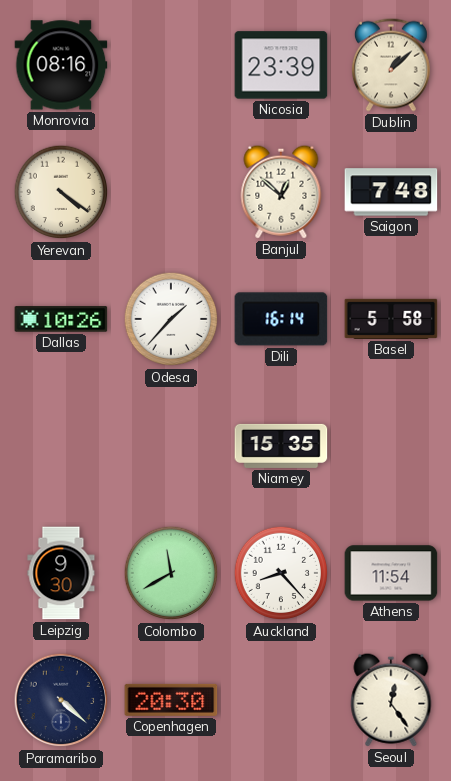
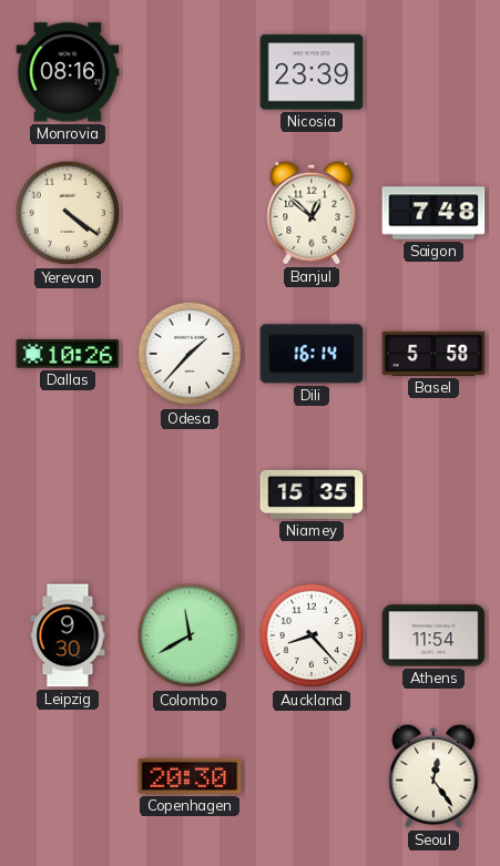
Dublin: 1:08 -> none (391, 65)
Paramaribo: 4:22 -> none (61, 700)
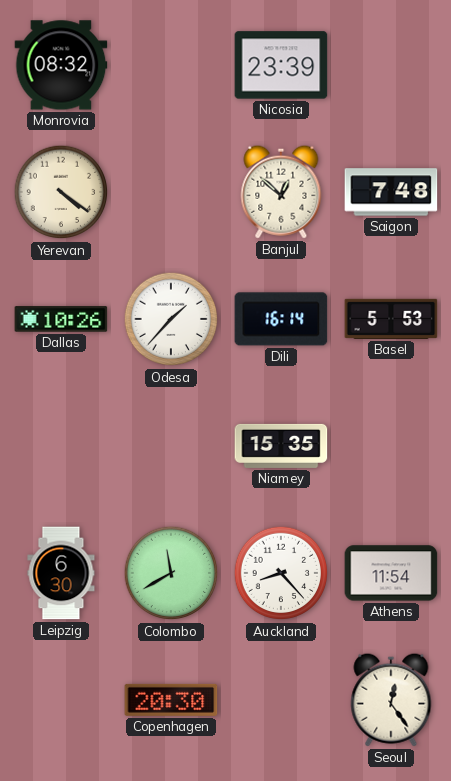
Monrovia: 08:16 -> 08:32 (61, 65)
Basel: 5:58 -> 5:53 (391, 319)
Leipzig: 9:30 -> 6:30 (61, 573)
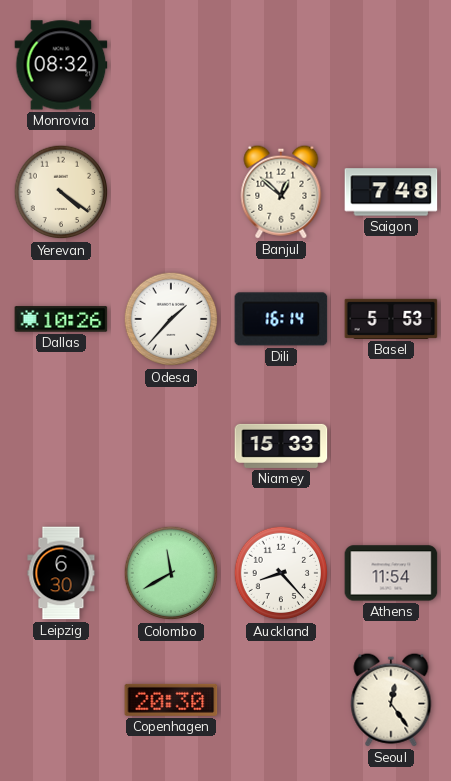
Nicosia: 23:39 -> none (281, 65)
Niamey: 15:35 -> 15:33 (281, 446)
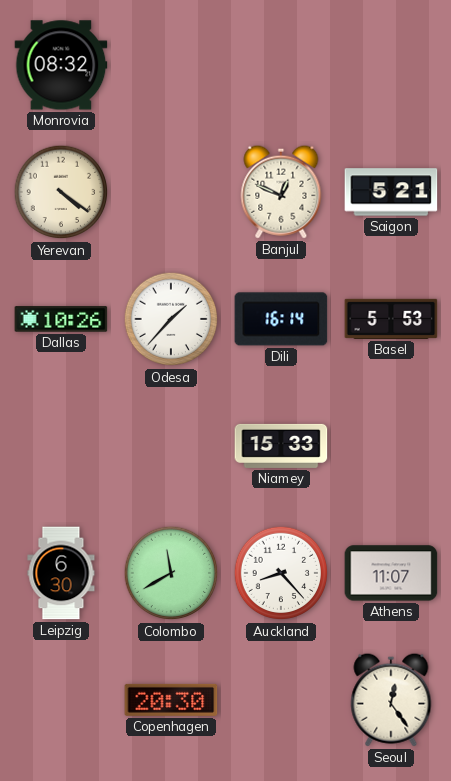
Banjul: 12:52 -> 12:49 (281, 192)
Saigon: 7:48 -> 5:21 (391, 192)
Athens: 11:54 -> 11:07 (391, 573)
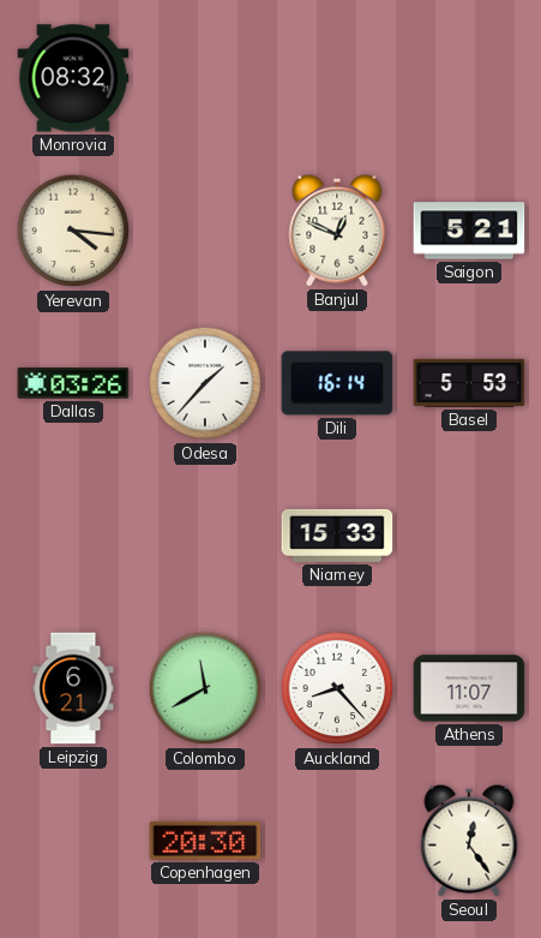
Yerevan: 4:21 -> 4:16 (73, 231)
Dallas: 10:26 -> 03:26 (73, 383)
Leipzig: 6:30 -> 6:21 (73, 688)
